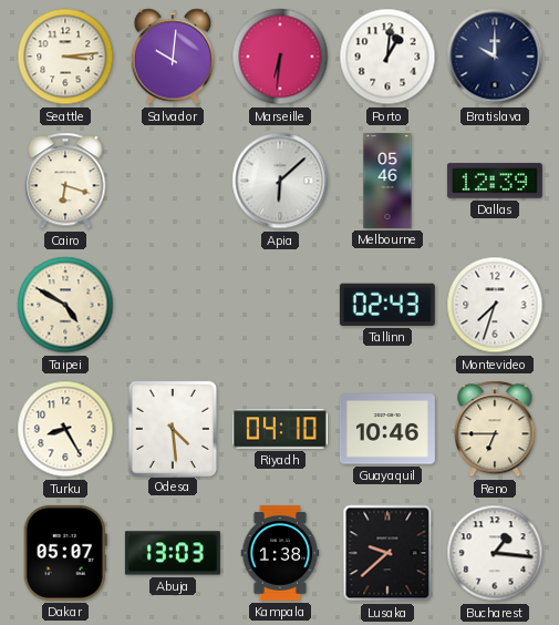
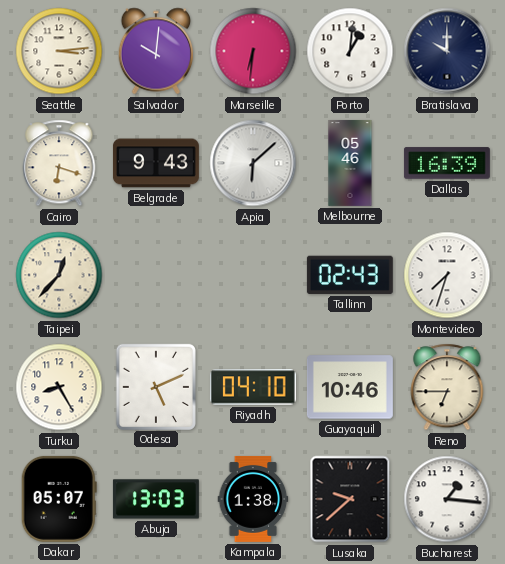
Belgrade: none -> 9:43 (156, 163)
Dallas: 12:39 -> 16:39 (447, 163)
Taipei: 4:50 -> 12:37 (59, 275)
Odesa: 4:29 -> 5:11 (156, 386)
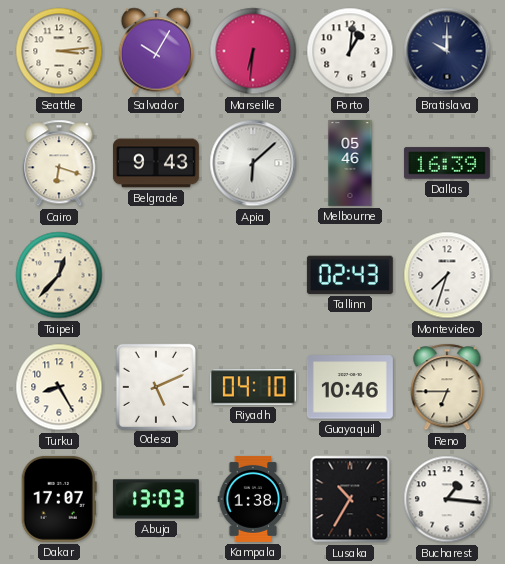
Salvador: 10:01 -> 10:05 (156, 51)
Dakar: 05:07 -> 17:07 (59, 499)
Lusaka: 9:38 -> 10:35 (350, 499)
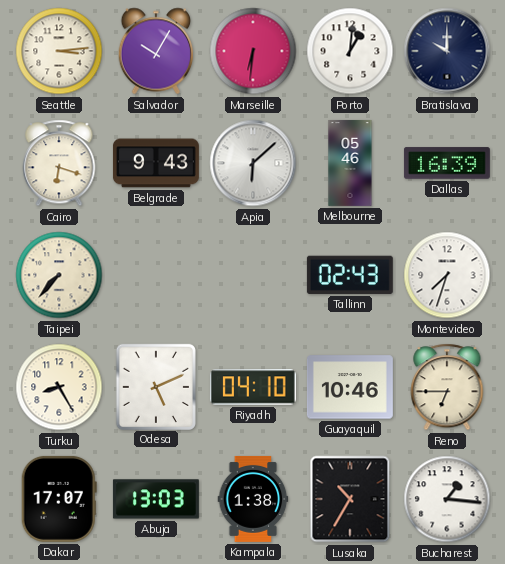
Taipei: 12:37 -> 7:37 (59, 275)
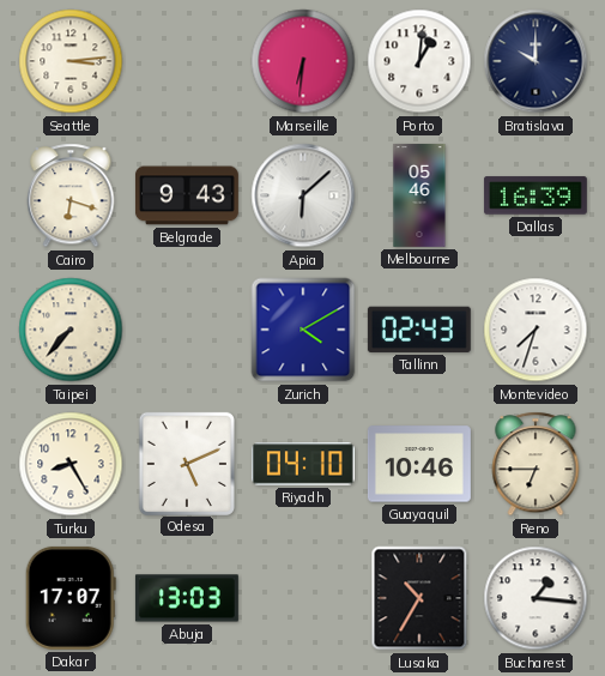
Salvador: 10:05 -> none (156, 51)
Zurich: none -> 4:10 (303, 330)
Kampala: 1:38 -> none (253, 499)
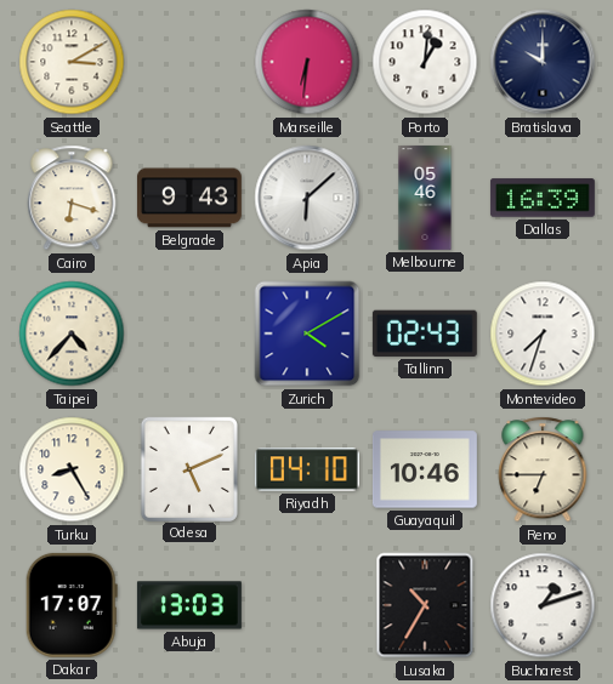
Seattle: 3:14 -> 3:10 (72, 62)
Taipei: 7:37 -> 4:37 (72, 334)
Bucharest: 1:16 -> 1:12 (543, 605)
